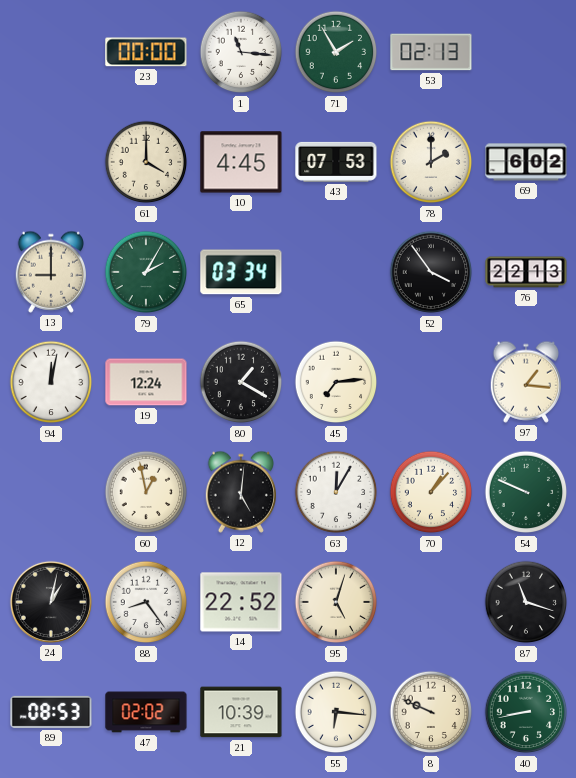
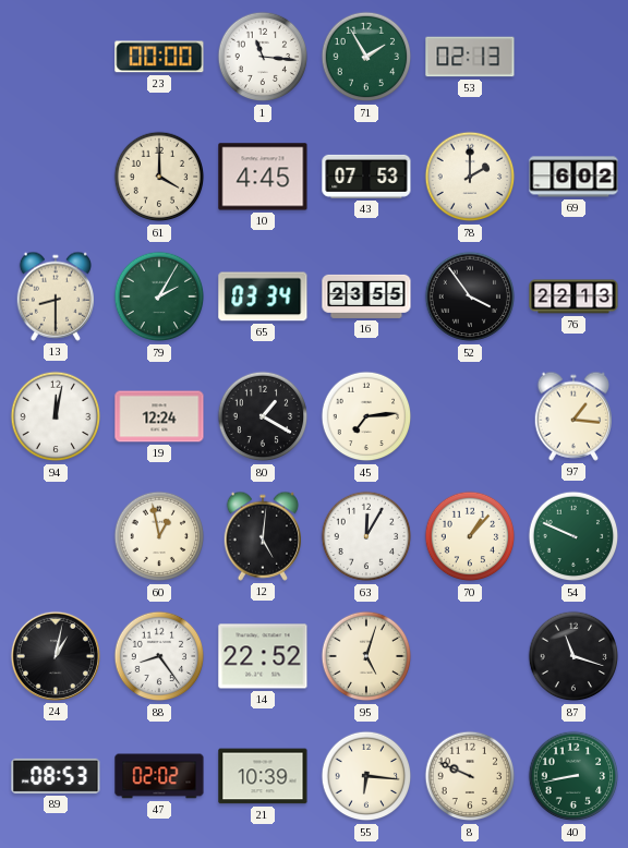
13: 9:00 -> 8:30 (55, 296)
16: none -> 23:55 (366, 296)
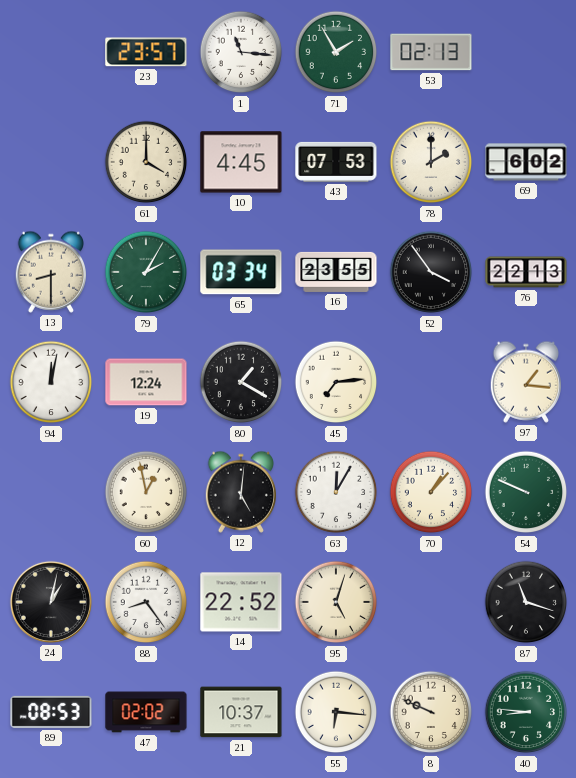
23: 00:00 -> 23:57 (146, 52)
21: 10:39 -> 10:37 (241, 712)
40: 8:43 -> 8:46 (526, 712)
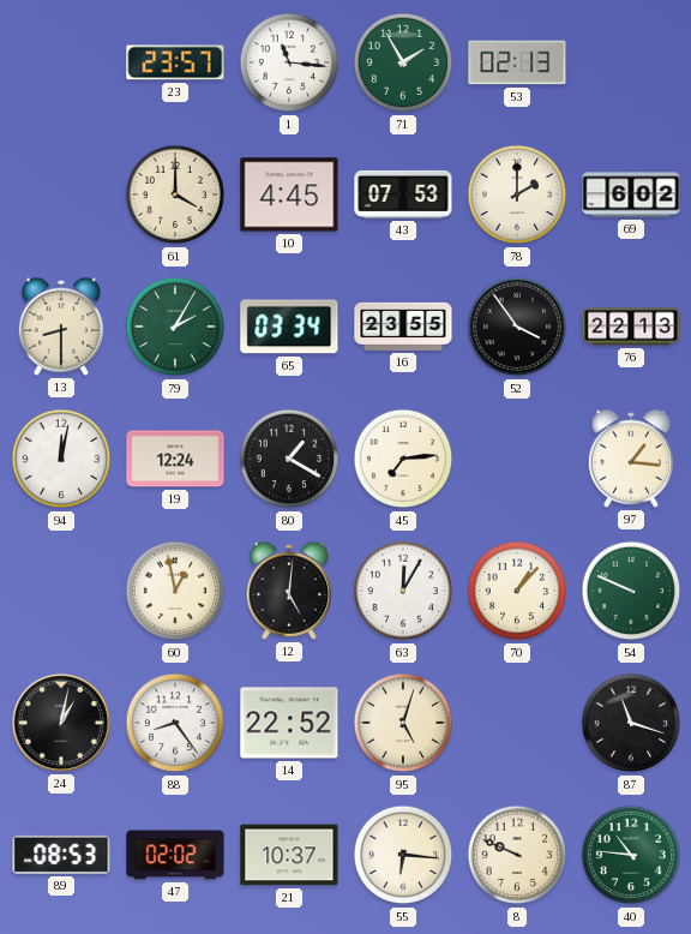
40: 8:46 -> 10:46 (631, 855)
